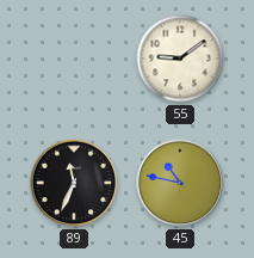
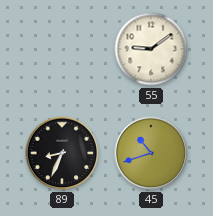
89: 11:34 -> 8:34 (62, 153)
45: 10:47 -> 10:42 (151, 153)
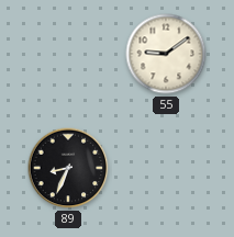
45: 10:42 -> none (151, 153)
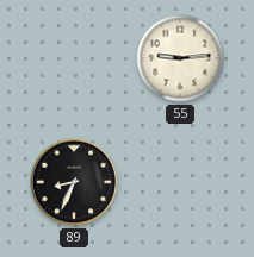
55: 9:09 -> 9:14 (180, 58)
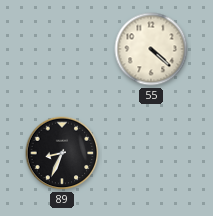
55: 9:14 -> 4:22 (151, 49)
